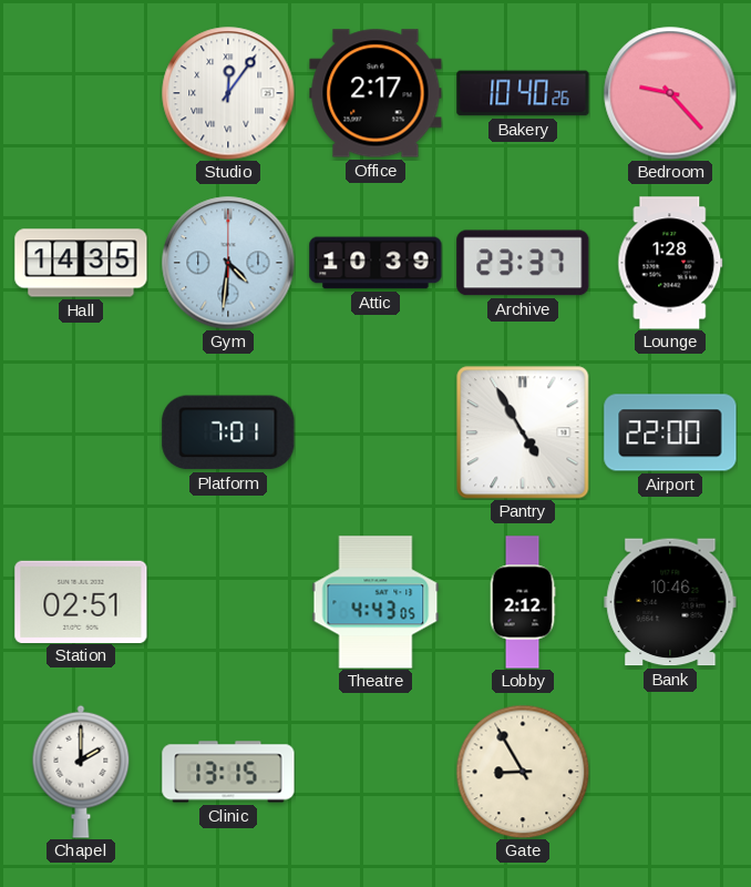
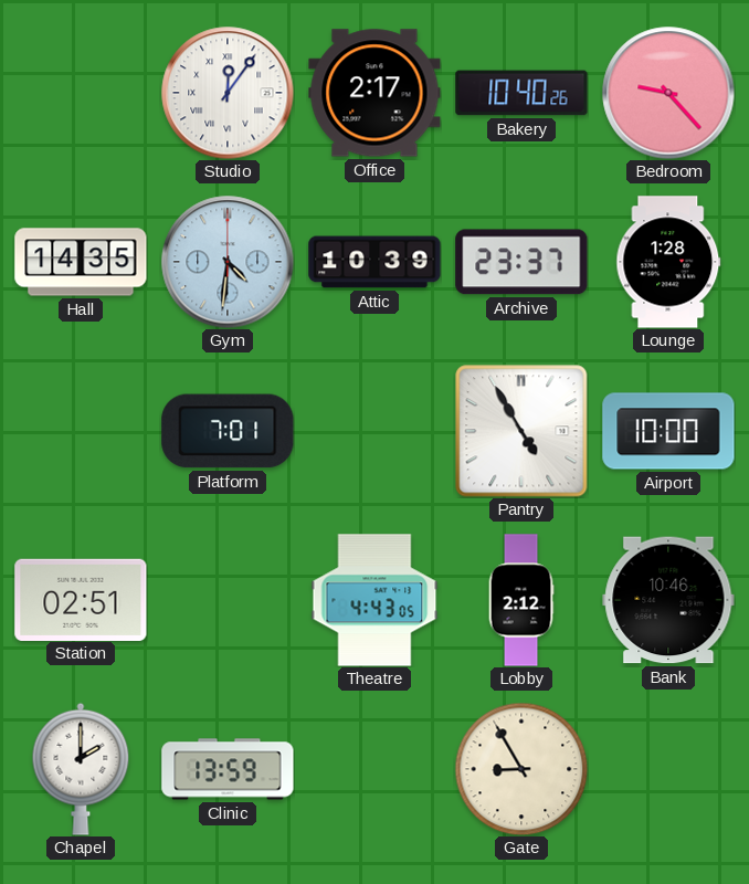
Airport: 22:00 -> 10:00 (668, 431)
Clinic: 13:15 -> 13:59 (228, 769)
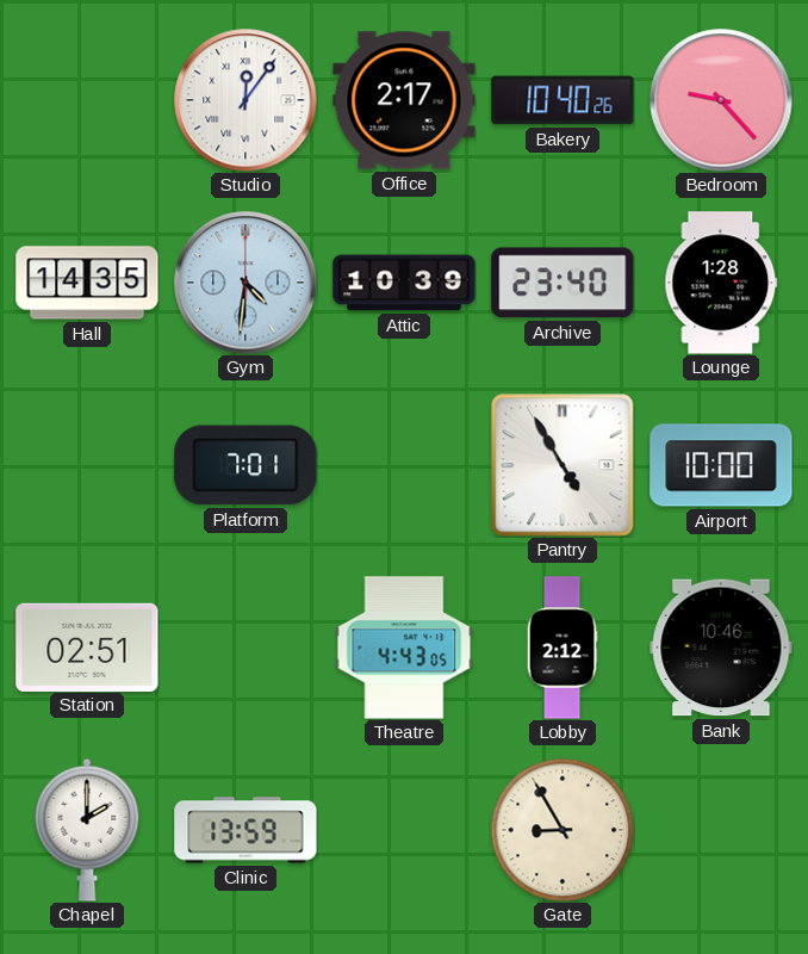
Archive: 23:37 -> 23:40 (563, 283)
